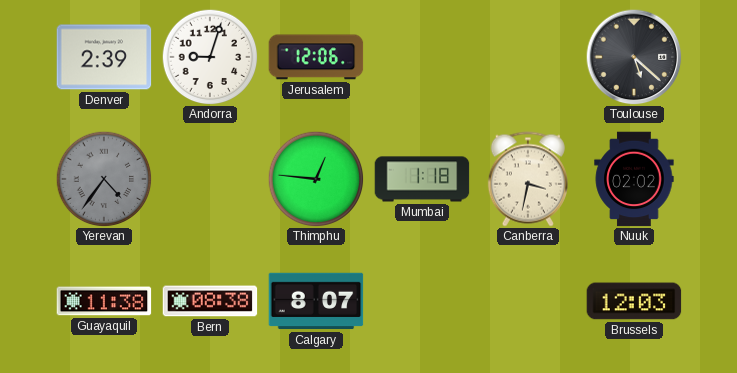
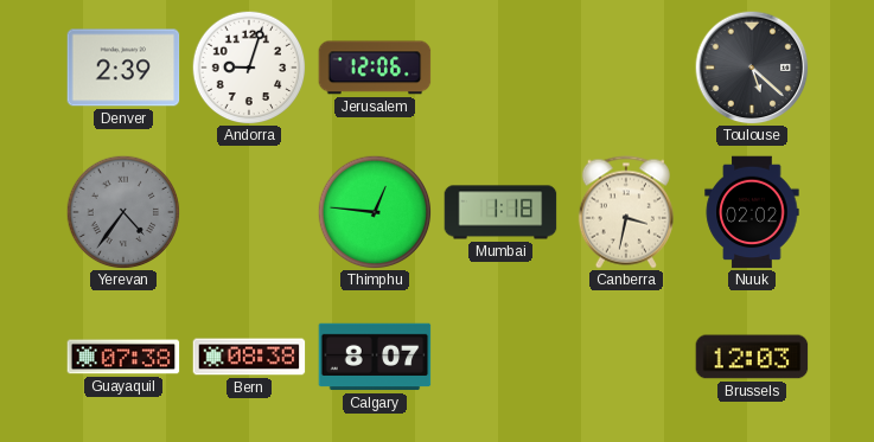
Guayaquil: 11:38 -> 07:38 (123, 357)
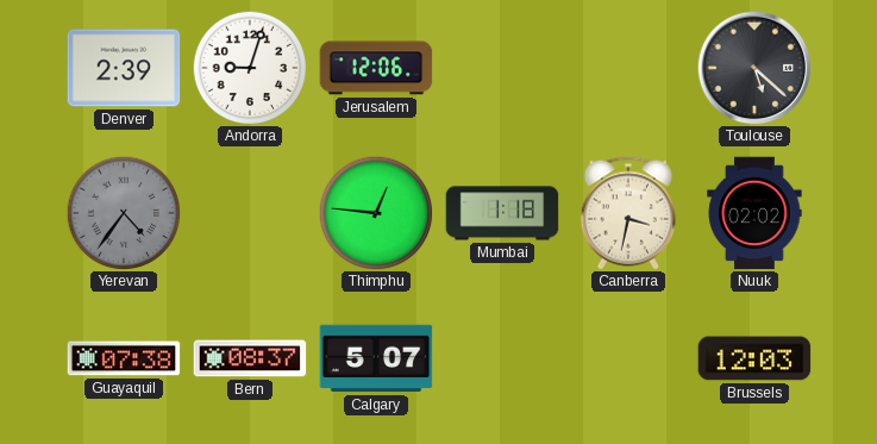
Bern: 08:38 -> 08:37 (250, 358)
Calgary: 8:07 -> 5:07 (376, 358)
